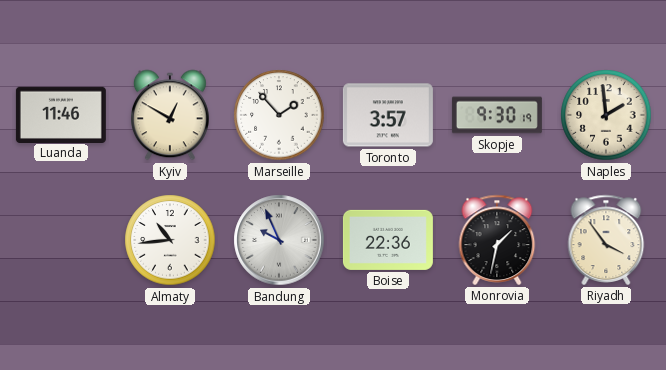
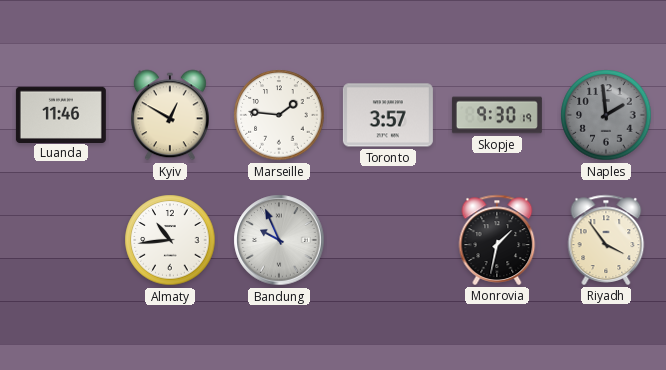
Marseille: 1:53 -> 1:46 (279, 115)
Naples dial: cream -> grey (606, 115)
Boise: 22:36 -> none (388, 240)
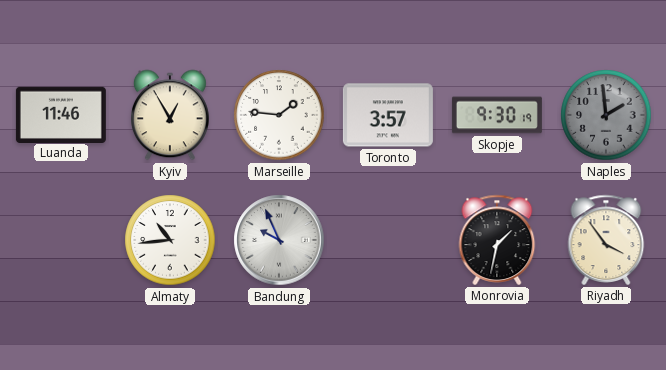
Kyiv: 12:50 -> 12:55 (170, 115)
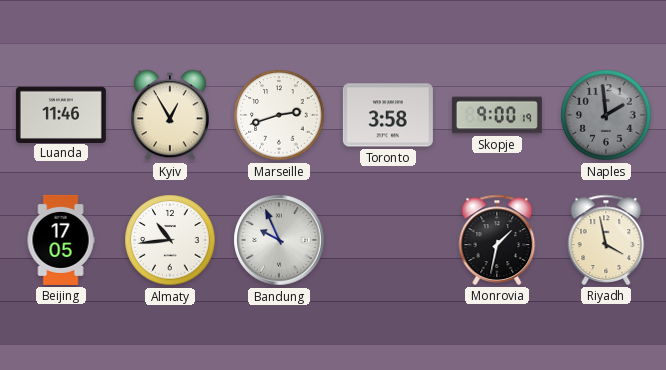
Marseille: 1:46 -> 2:42 (279, 115)
Toronto: 3:57 -> 3:58 (388, 115)
Skopje: 9:30 -> 9:00 (497, 115)
Beijing: none -> 17:05 (61, 240)
Riyadh: 3:54 -> 3:58 (606, 240)
